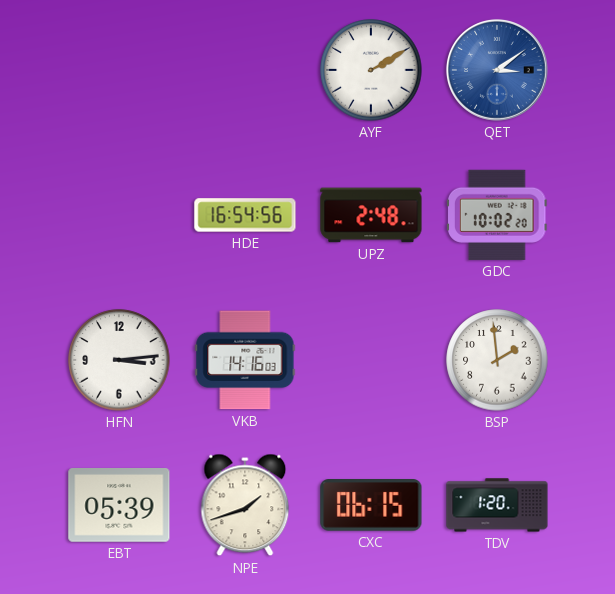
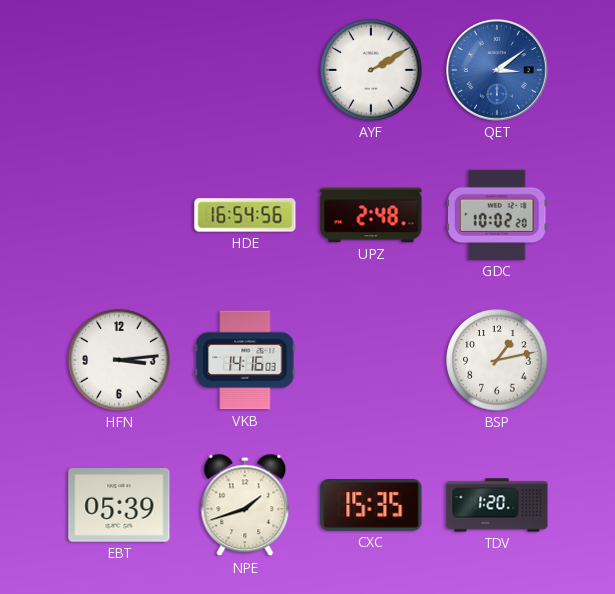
BSP: 1:59 -> 1:13 (497, 360)
CXC: 06:15 -> 15:35 (371, 506)
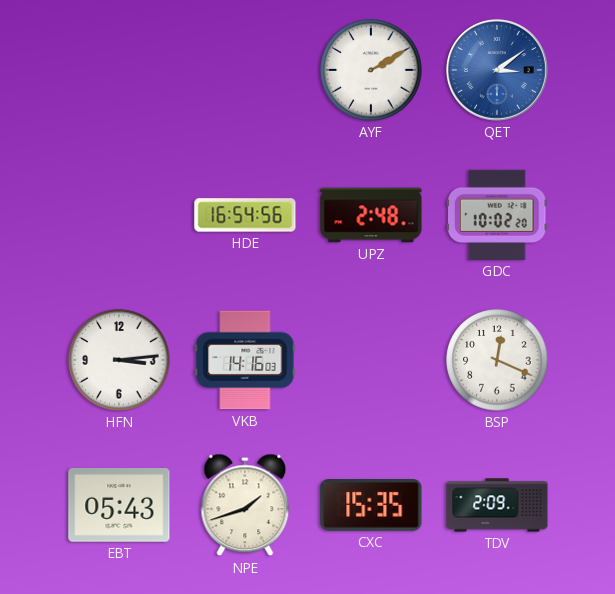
BSP: 1:13 -> 12:19 (497, 360)
EBT: 05:39 -> 05:43 (119, 506)
TDV: 1:20 -> 2:09 (497, 505)
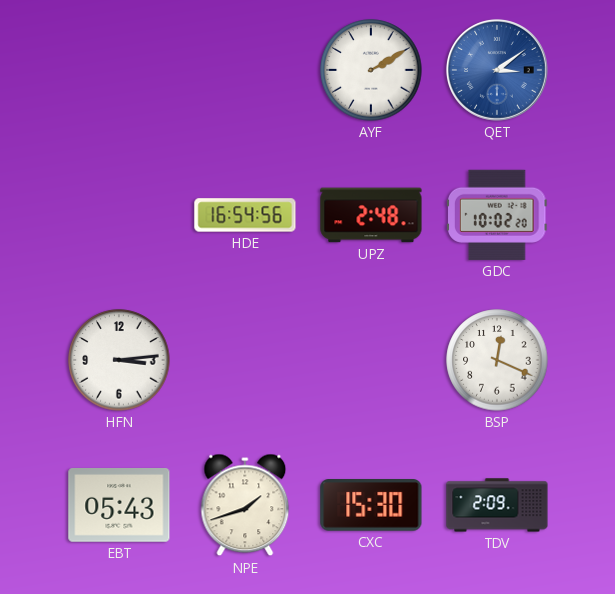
VKB: 14:16 -> none (245, 360)
CXC: 15:35 -> 15:30 (371, 506)
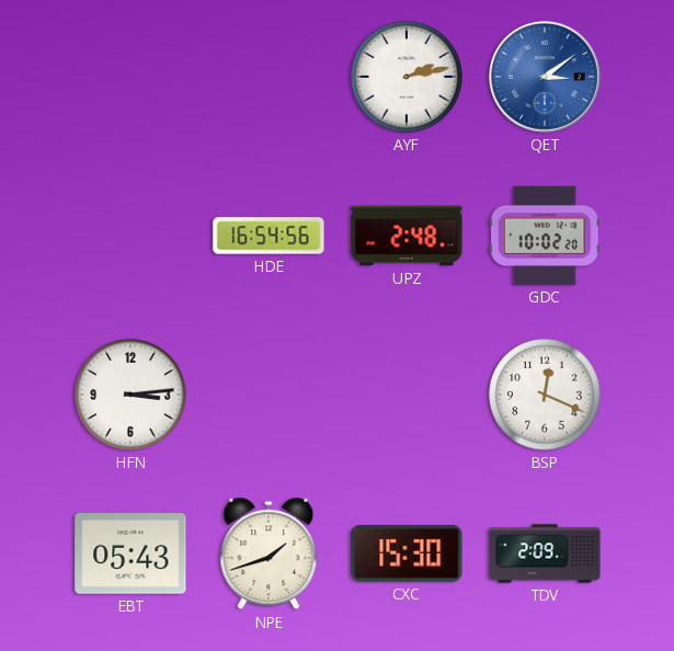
AYF: 2:10 -> 2:13 (407, 77)
